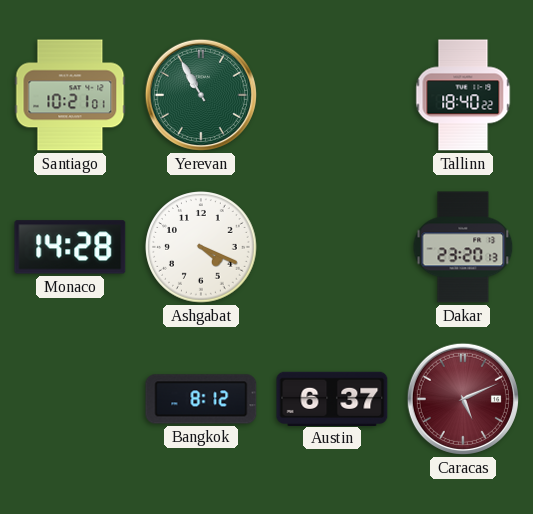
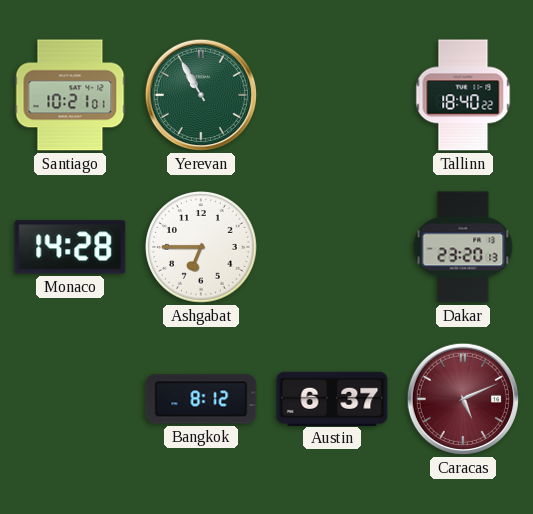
Ashgabat: 4:19 -> 6:45 (201, 247)
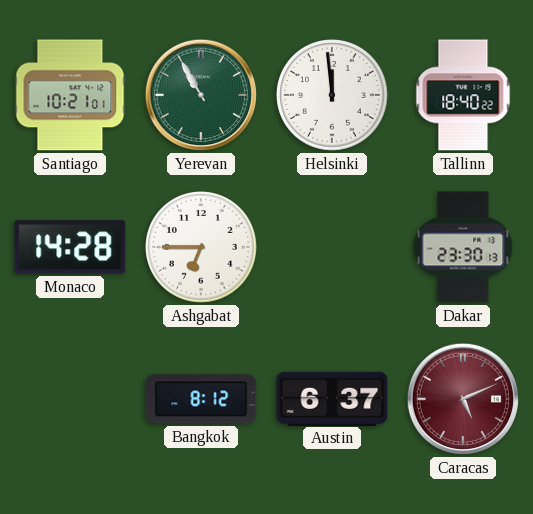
Helsinki: none -> 11:59 (332, 95)
Dakar: 23:20 -> 23:30 (463, 247)
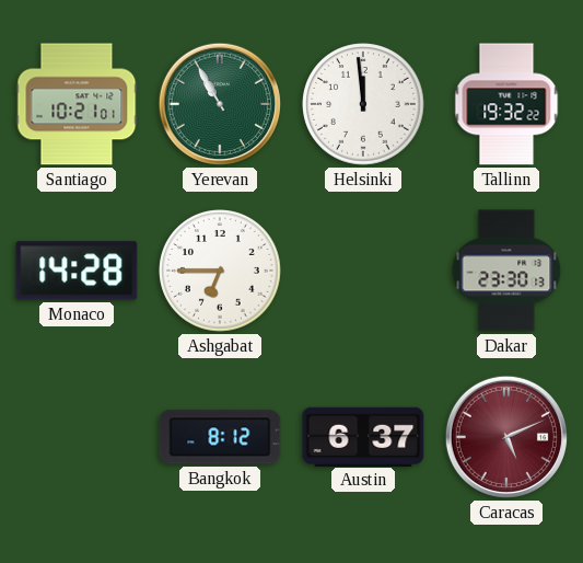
Tallinn: 18:40 -> 19:32 (506, 104)
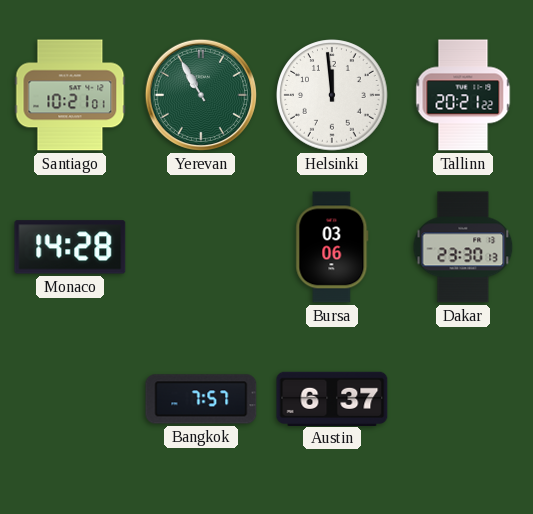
Tallinn: 19:32 -> 20:21 (463, 95)
Ashgabat: 6:45 -> none (220, 271)
Bursa: none -> 03:06 (332, 247)
Bangkok: 8:12 -> 7:57 (201, 399)
Caracas: 5:11 -> none (506, 437)
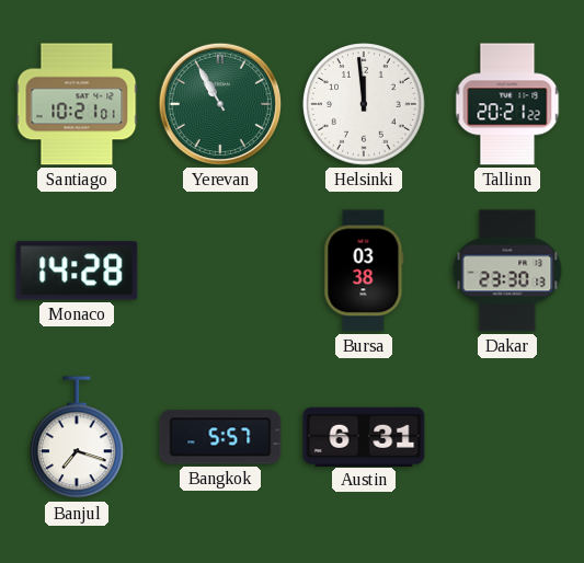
Bursa: 03:06 -> 03:38 (364, 271)
Banjul: none -> 7:18 (78, 438)
Bangkok: 7:57 -> 5:57 (220, 437)
Austin: 6:37 -> 6:31 (364, 436)
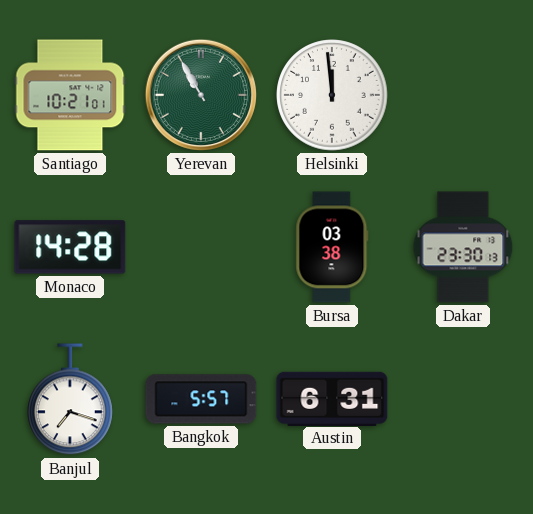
Tallinn: 20:21 -> none (507, 104)
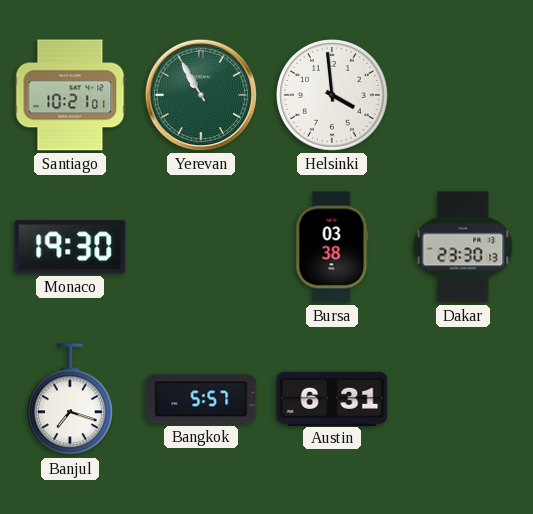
Helsinki: 11:59 -> 3:59 (332, 95)
Monaco: 14:28 -> 19:30 (70, 247)
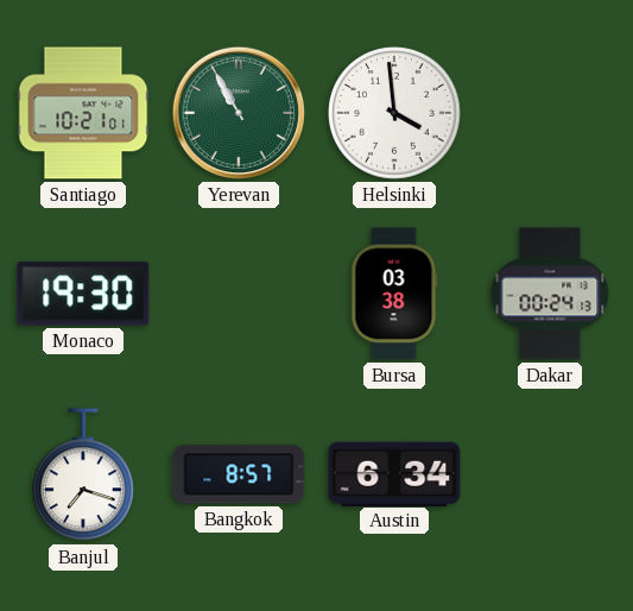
Dakar: 23:30 -> 00:24 (550, 294)
Bangkok: 5:57 -> 8:57 (239, 474)
Austin: 6:31 -> 6:34 (394, 473)
